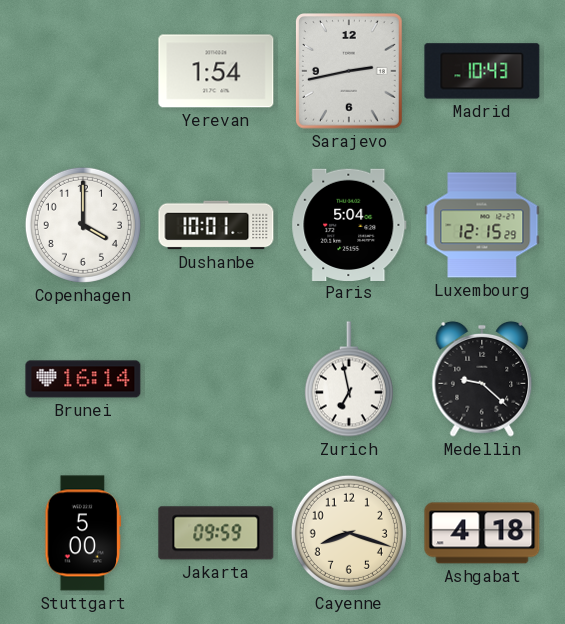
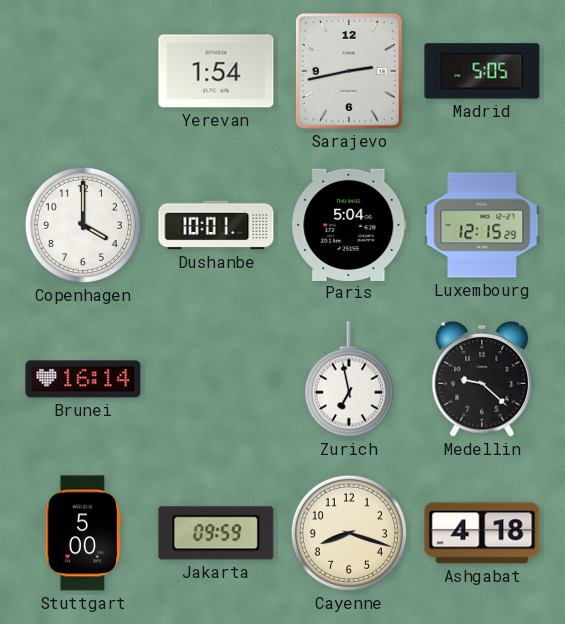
Madrid: 10:43 -> 5:05 (482, 71)
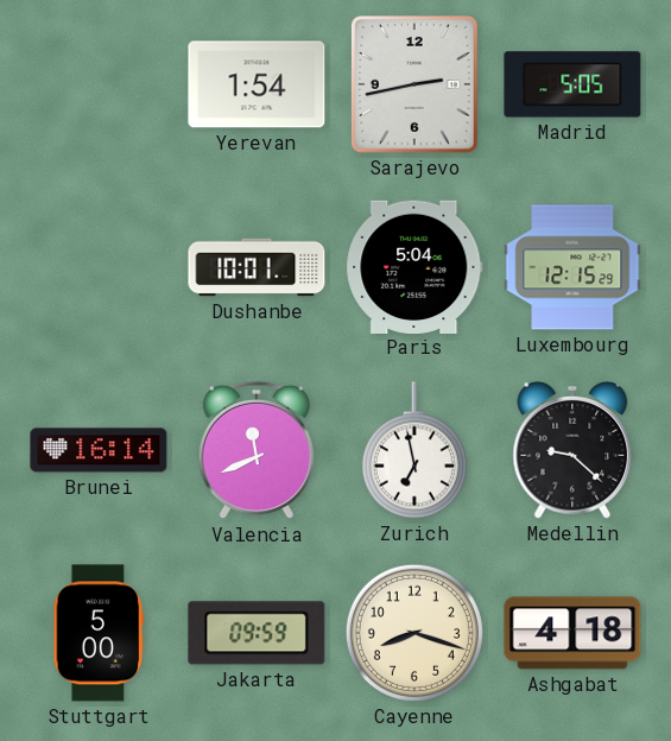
Copenhagen: 4:00 -> none (83, 225)
Valencia: none -> 11:41 (255, 450)
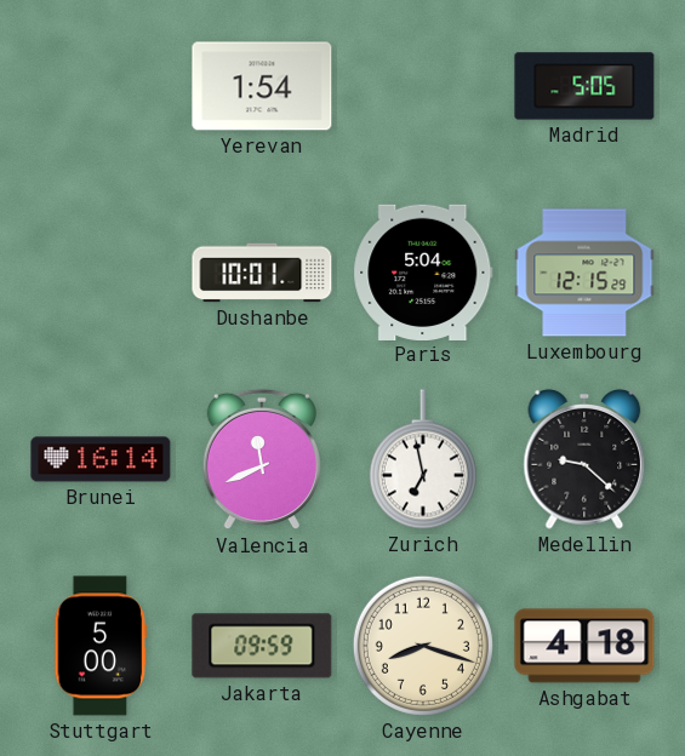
Sarajevo: 2:43 -> none (414, 85)
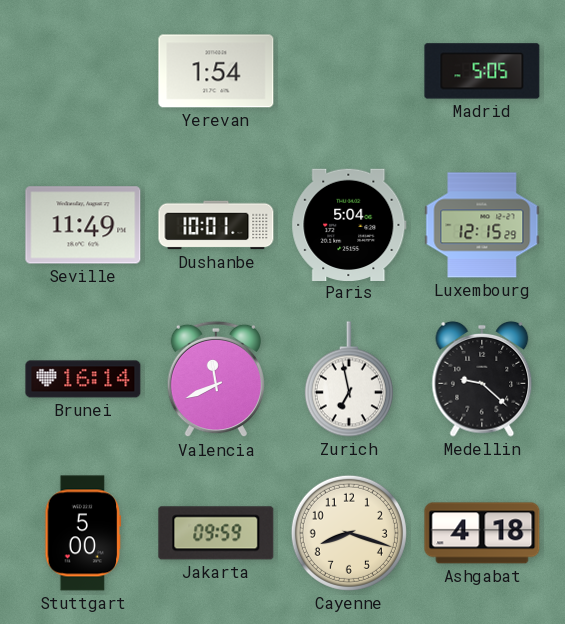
Seville: none -> 11:49 (83, 225)
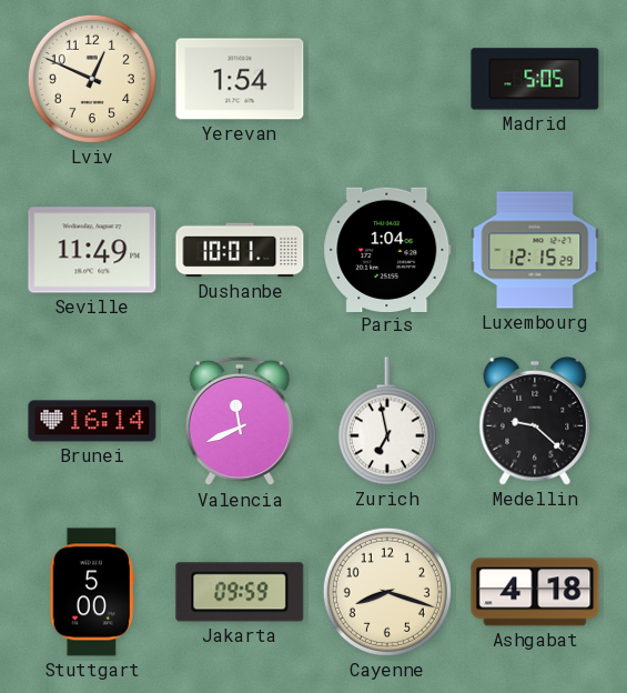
Lviv: none -> 12:49 (92, 79)
Paris: 5:04 -> 1:04 (387, 249)
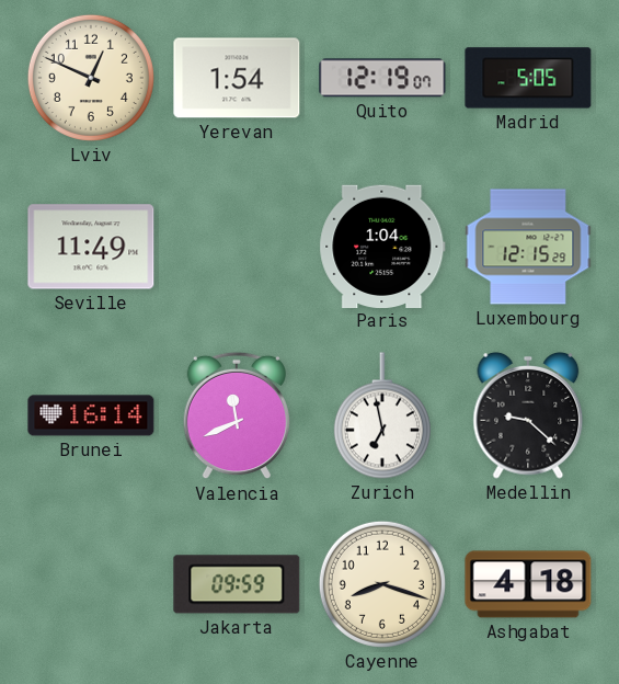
Quito: none -> 12:19 (382, 78)
Dushanbe: 10:01 -> none (240, 250)
Stuttgart: 5:00 -> none (92, 592)
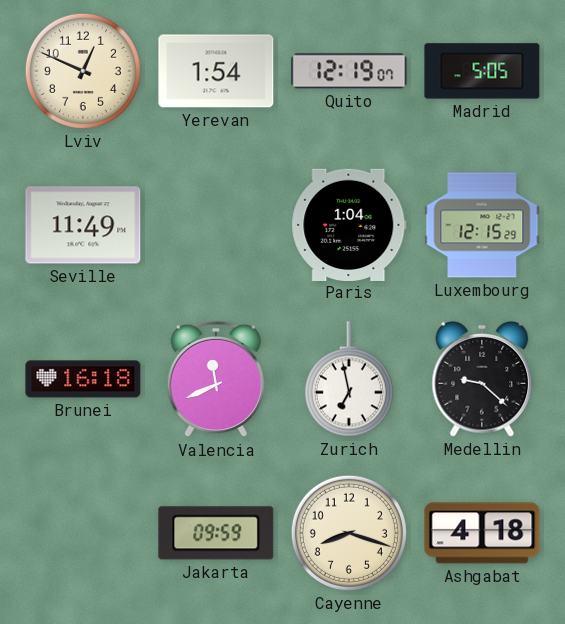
Brunei: 16:14 -> 16:18 (83, 379)
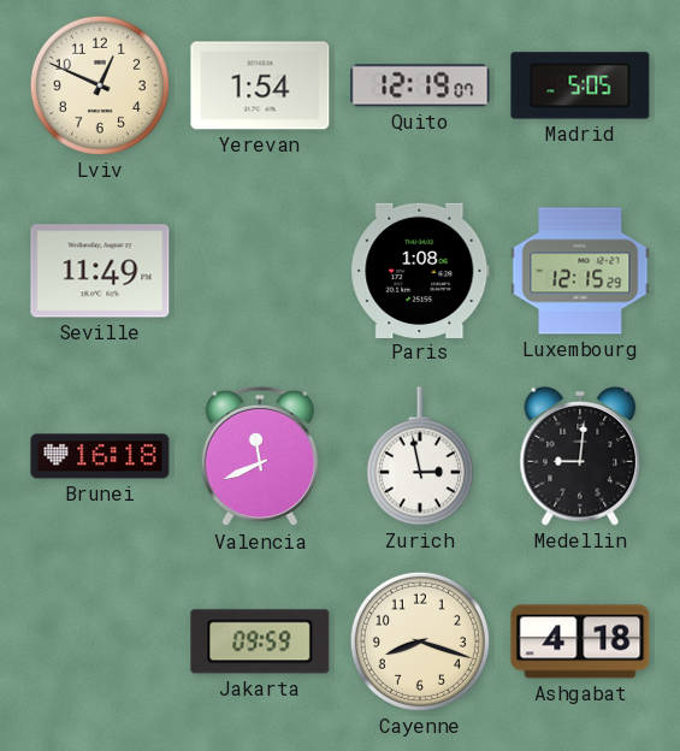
Paris: 1:04 -> 1:08 (420, 270)
Zurich: 6:58 -> 2:58 (420, 456)
Medellin: 9:22 -> 9:01 (580, 456)
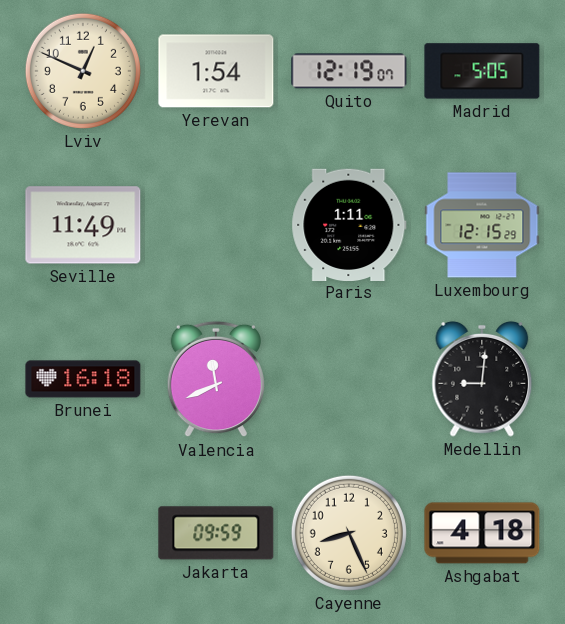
Paris: 1:08 -> 1:11 (349, 224)
Zurich: 2:58 -> none (420, 456)
Cayenne: 8:18 -> 8:26 (349, 533)
